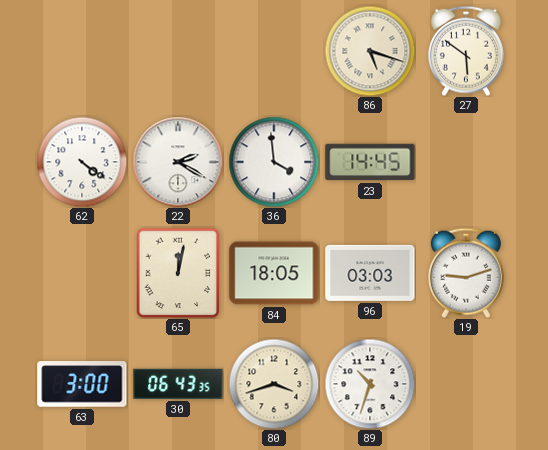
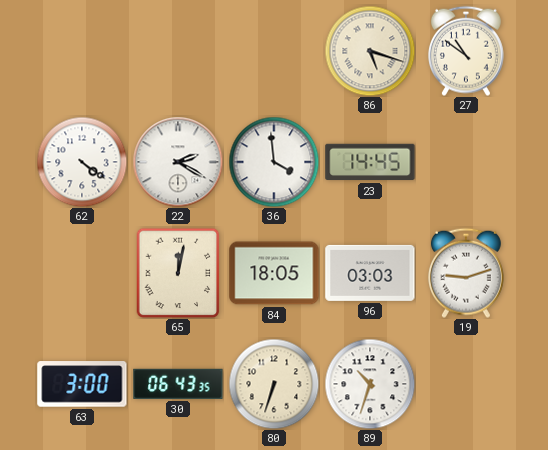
27: 5:51 -> 10:51 (466, 51)
80: 3:42 -> 6:33 (274, 384)
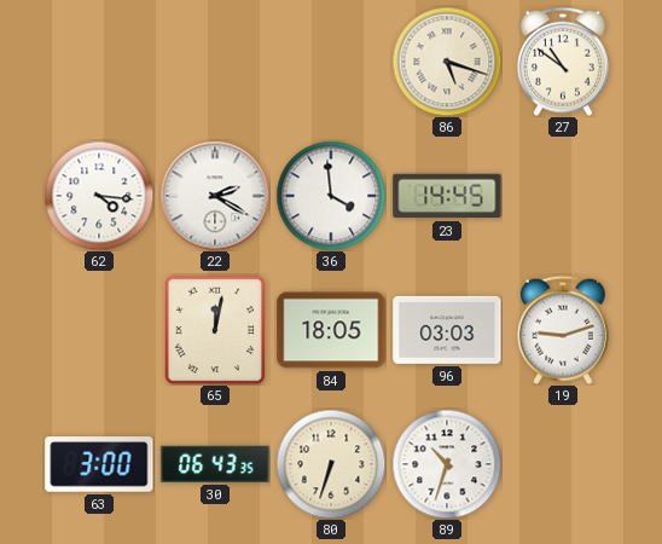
62: 4:21 -> 4:16 (99, 196)
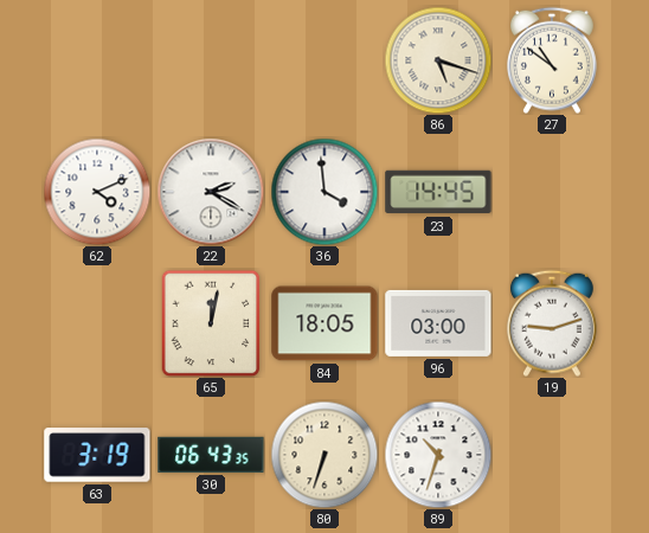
62: 4:16 -> 4:11 (97, 192)
96: 03:03 -> 03:00 (438, 323)
63: 3:00 -> 3:19 (97, 455)
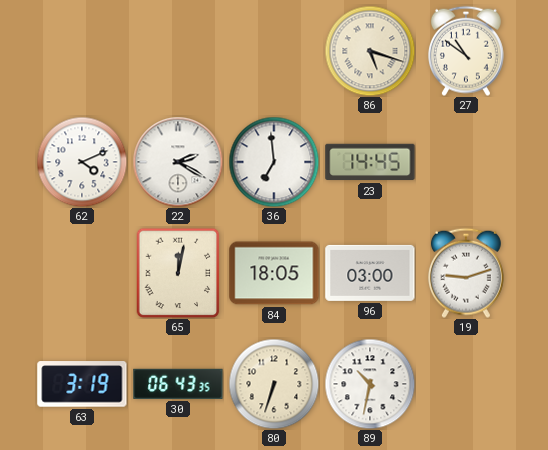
36: 3:59 -> 6:59 (274, 162)
89: 10:33 -> 10:32 (370, 384)
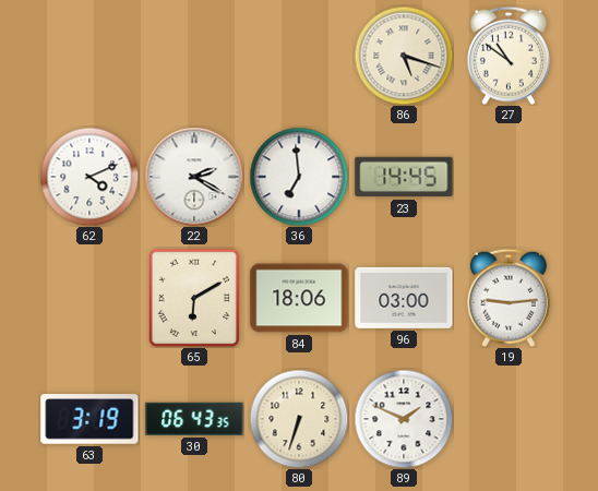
65: 12:02 -> 6:10 (194, 298)
84: 18:05 -> 18:06 (299, 298)
19: 9:12 -> 9:14 (509, 298)
89: 10:32 -> 1:49 (404, 419)
